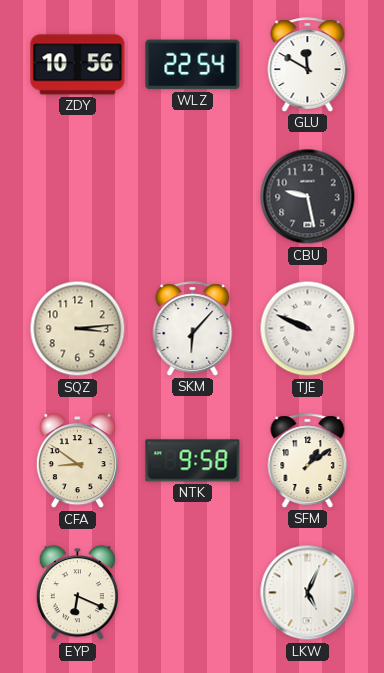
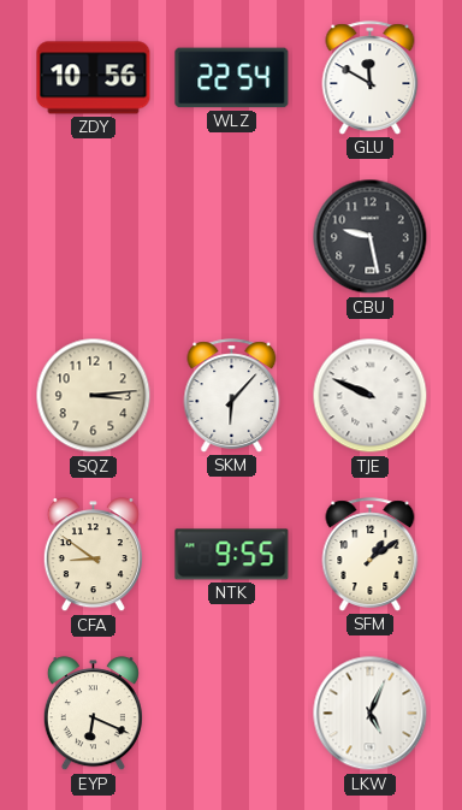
NTK: 9:58 -> 9:55 (232, 555)
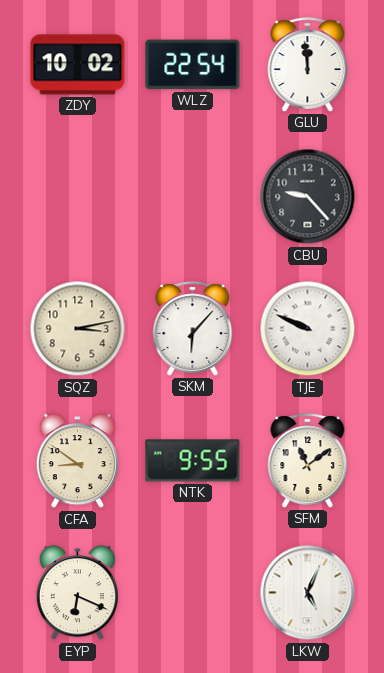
ZDY: 10:56 -> 10:02 (78, 65)
GLU: 11:50 -> 11:59 (308, 65)
CBU: 9:28 -> 9:23 (308, 197)
SQZ: 3:14 -> 3:13 (78, 329)
SFM: 1:09 -> 11:09 (308, 461)
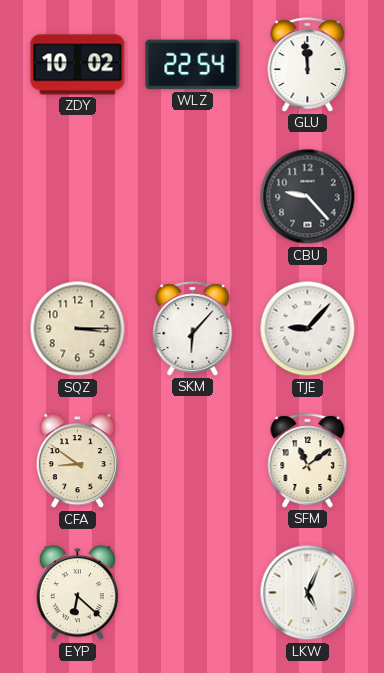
SQZ: 3:13 -> 3:15 (78, 329)
TJE: 9:49 -> 9:07 (308, 329)
NTK: 9:55 -> none (193, 461)
EYP: 6:19 -> 6:22 (77, 593)
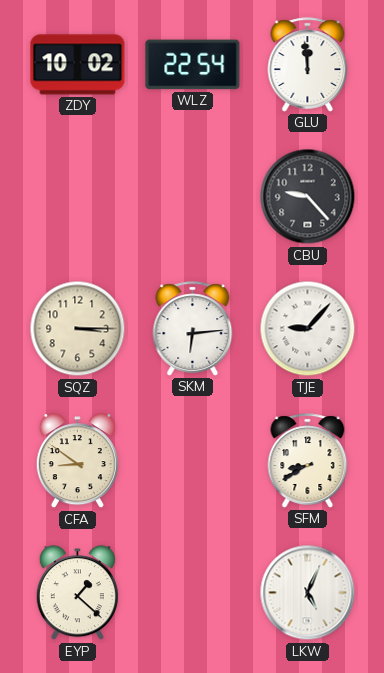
SKM: 6:07 -> 6:14 (193, 329)
SFM: 11:09 -> 8:40 (308, 461)
EYP: 6:22 -> 1:22 (77, 593)
